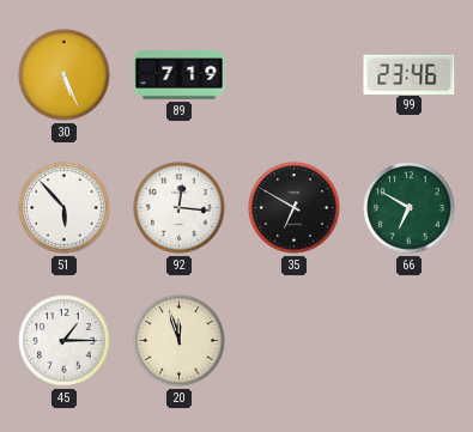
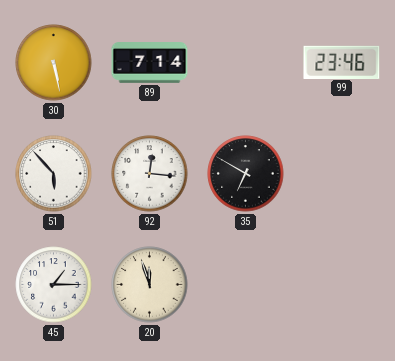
30: 5:26 -> 5:28 (54, 63)
89: 7:19 -> 7:14 (150, 63)
66: 6:50 -> none (410, 208)
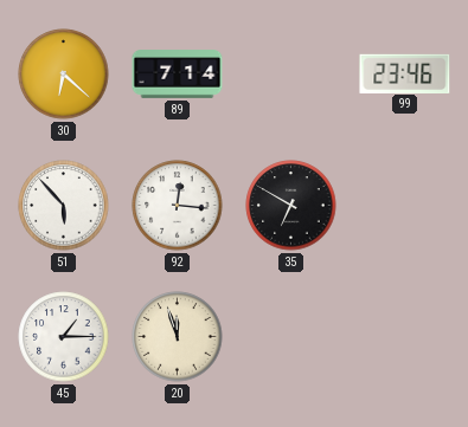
30: 5:28 -> 6:22 (64, 75)
